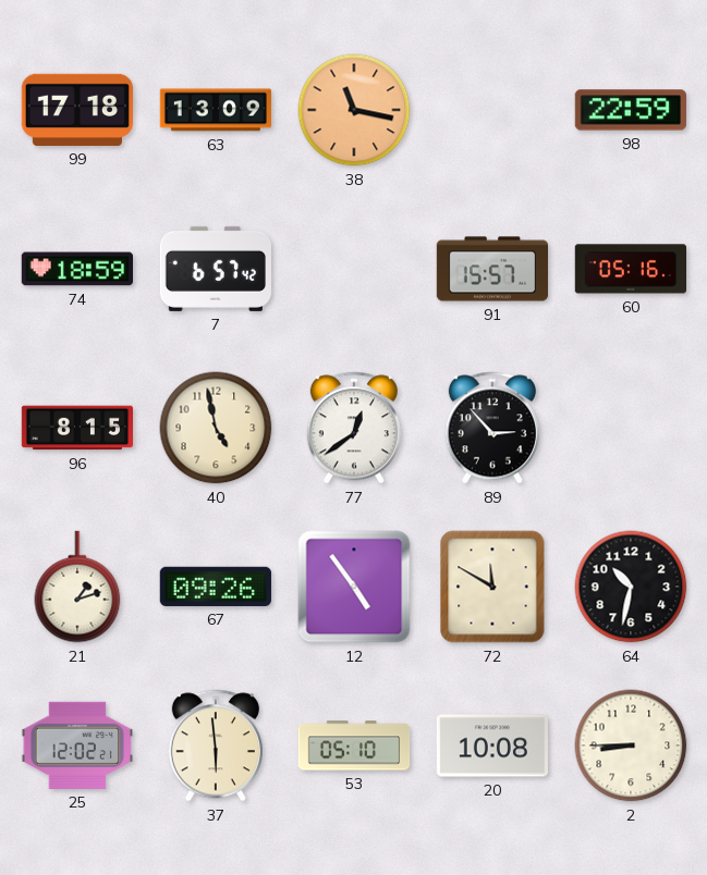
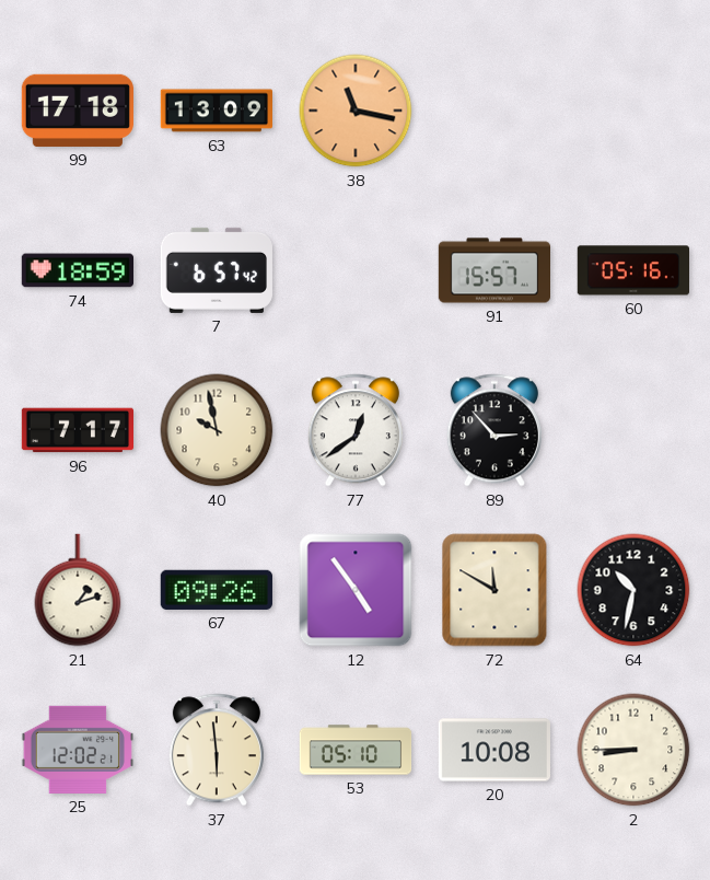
98: 22:59 -> none (631, 110)
96: 8:15 -> 7:17 (77, 430)
40: 4:58 -> 9:58 (217, 430)
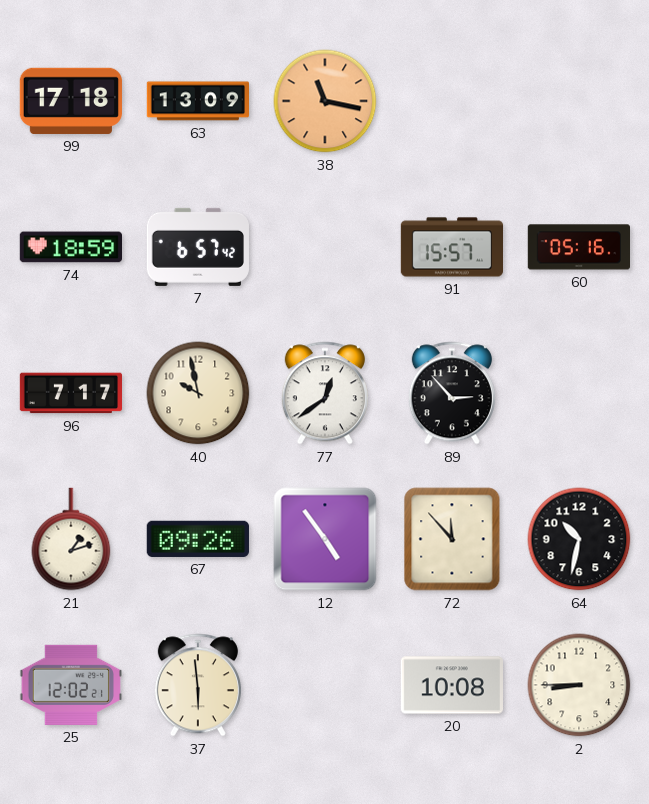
72: 11:50 -> 11:53 (452, 539)
53: 05:10 -> none (356, 750)
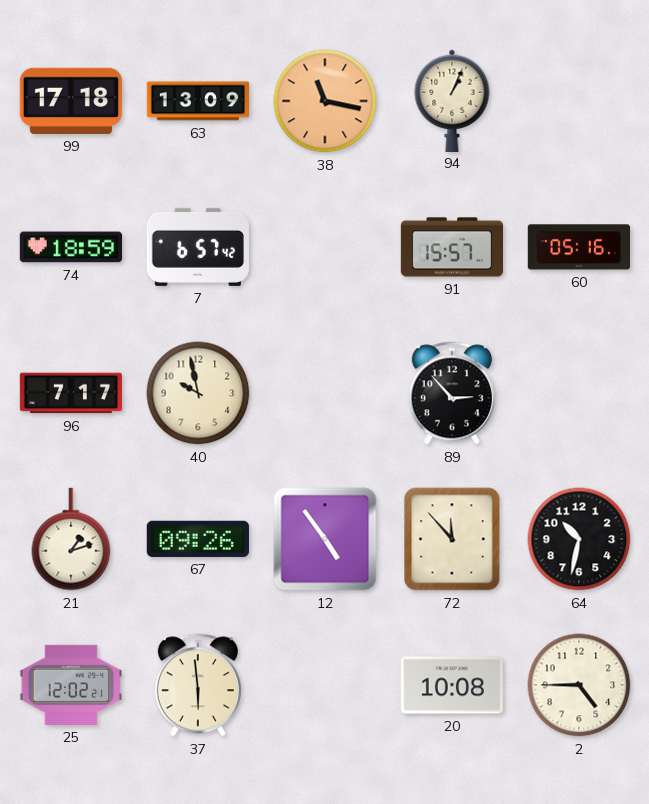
94: none -> 1:04 (452, 100)
77: 12:39 -> none (325, 393)
2: 8:45 -> 4:45 (579, 685)
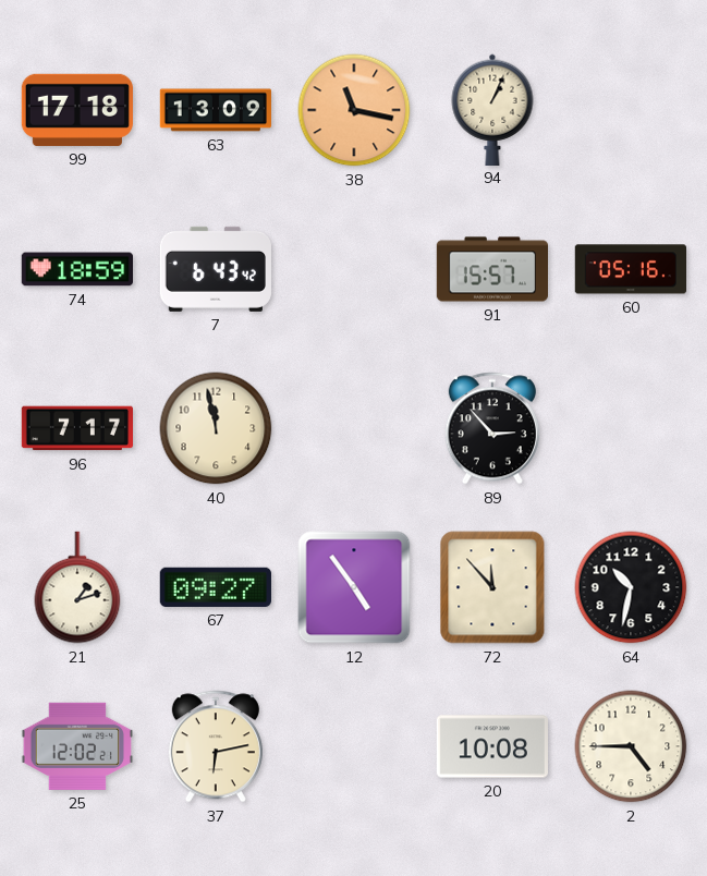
7: 6:57 -> 6:43 (216, 269)
40: 9:58 -> 11:58 (216, 428)
67: 09:26 -> 09:27 (216, 587)
37: 5:59 -> 6:13 (216, 746)
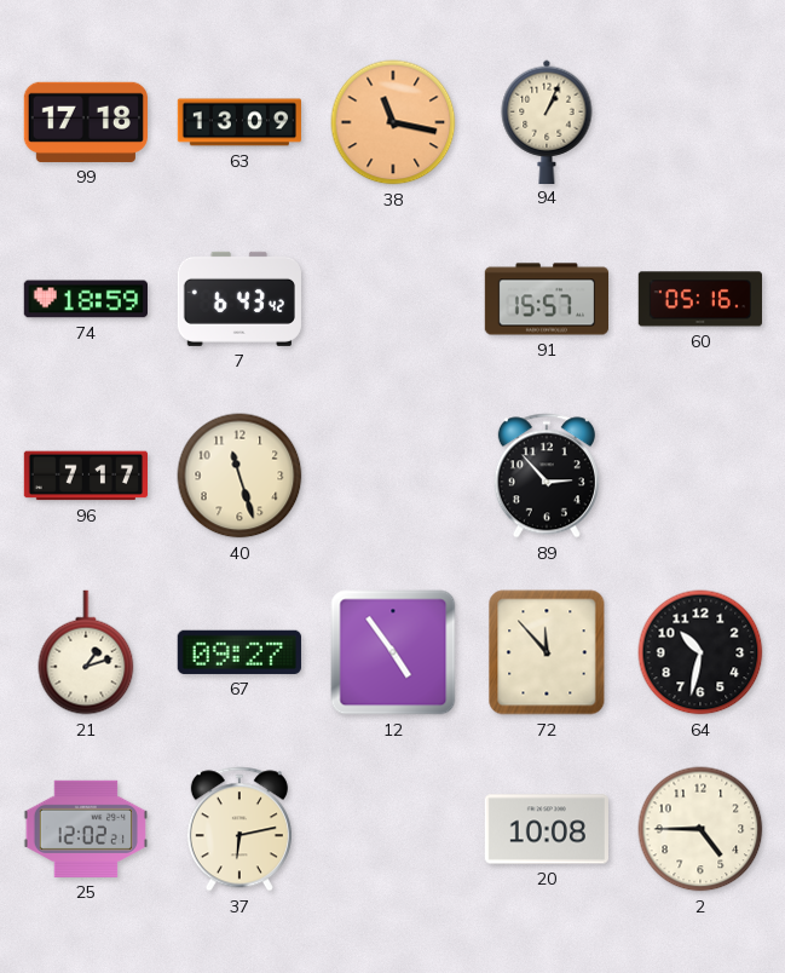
40: 11:58 -> 11:27 (239, 476)
